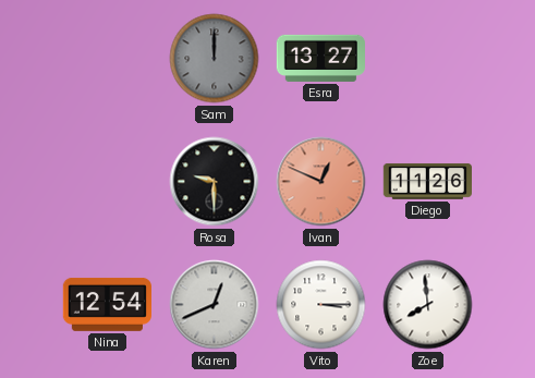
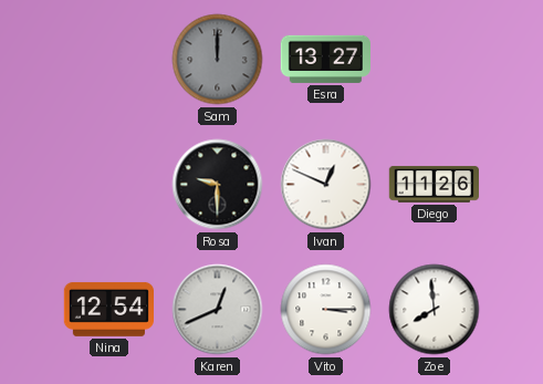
Ivan dial: salmon -> white (326, 185)
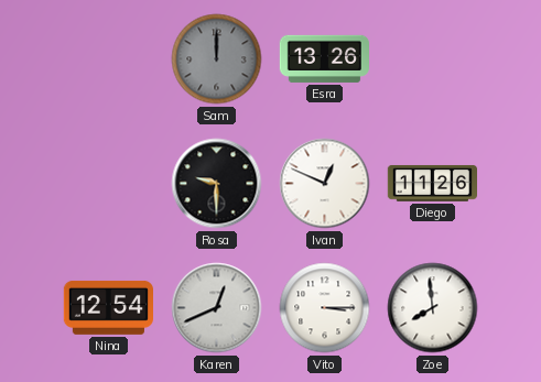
Esra: 13:27 -> 13:26 (324, 58)
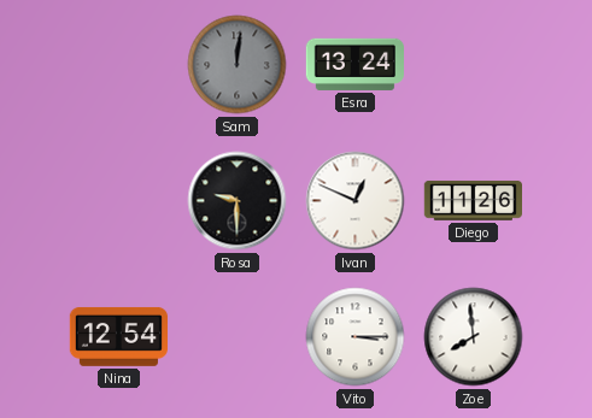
Sam: 12:00 -> 12:01 (238, 65)
Esra: 13:26 -> 13:24 (354, 64)
Karen: 12:41 -> none (217, 308)
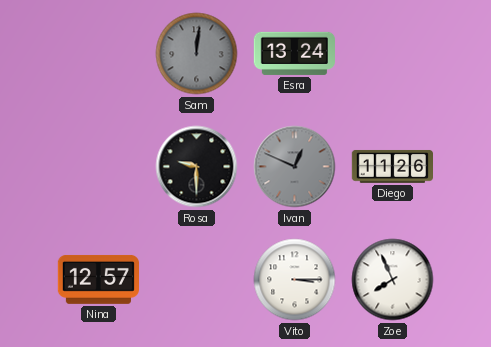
Ivan dial: white -> grey (295, 167)
Nina: 12:54 -> 12:57 (98, 279)
Zoe: 7:59 -> 7:56 (393, 280)
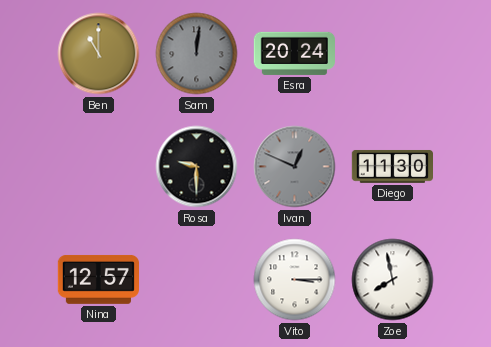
Ben: none -> 11:00 (99, 54)
Esra: 13:24 -> 20:24 (294, 53)
Diego: 11:26 -> 11:30 (392, 167)
Zoe: 7:56 -> 7:58 (393, 280)
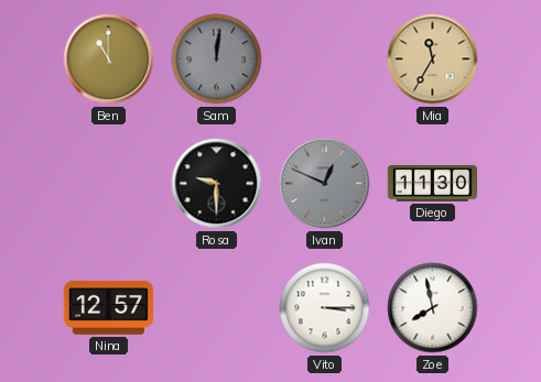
Esra: 20:24 -> none (294, 53)
Mia: none -> 11:35 (433, 59)
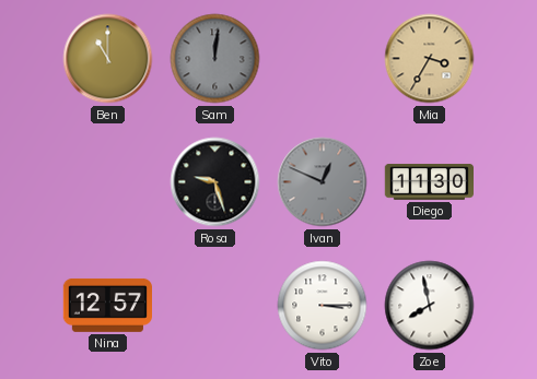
Mia: 11:35 -> 3:35 (430, 59)
Rosa: 9:30 -> 9:27 (215, 182)
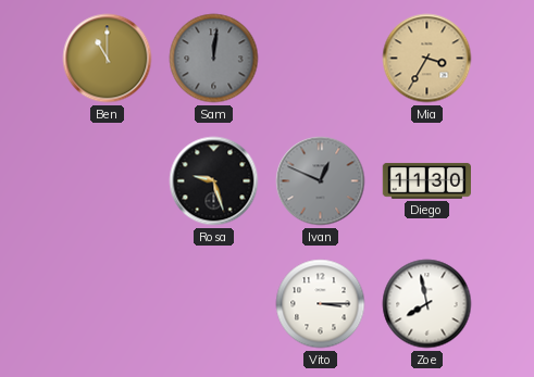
Nina: 12:57 -> none (107, 305)
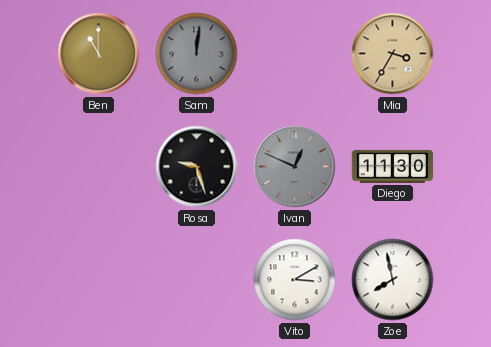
Vito: 3:15 -> 3:10 (295, 280)
